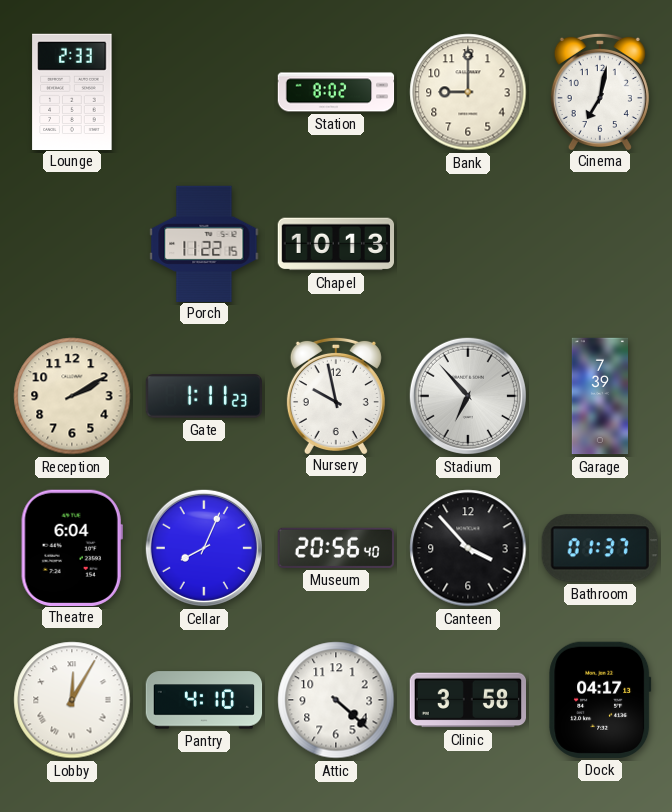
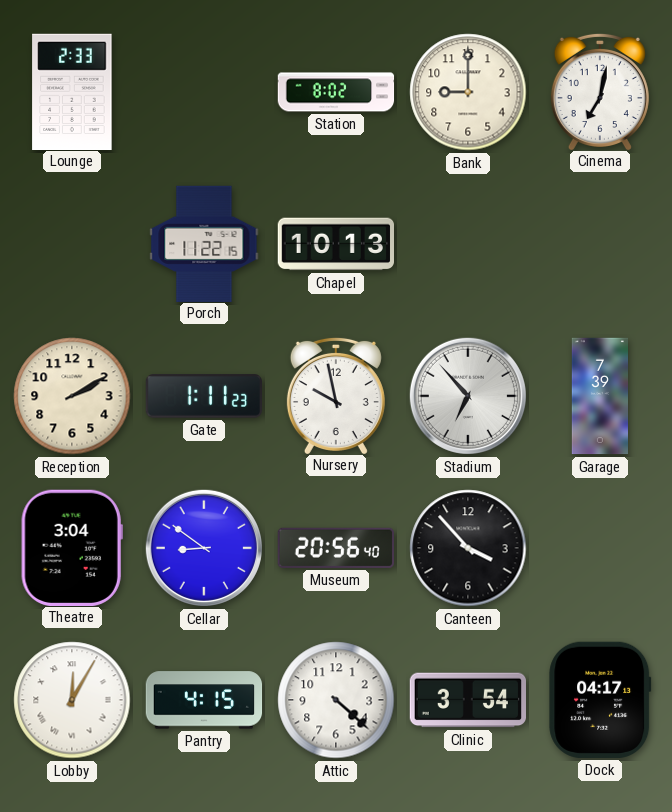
Theatre: 6:04 -> 3:04 (72, 547)
Cellar: 8:04 -> 8:51 (204, 548)
Bathroom: 01:37 -> none (600, 548)
Pantry: 4:10 -> 4:15 (204, 700)
Clinic: 3:58 -> 3:54 (467, 700)
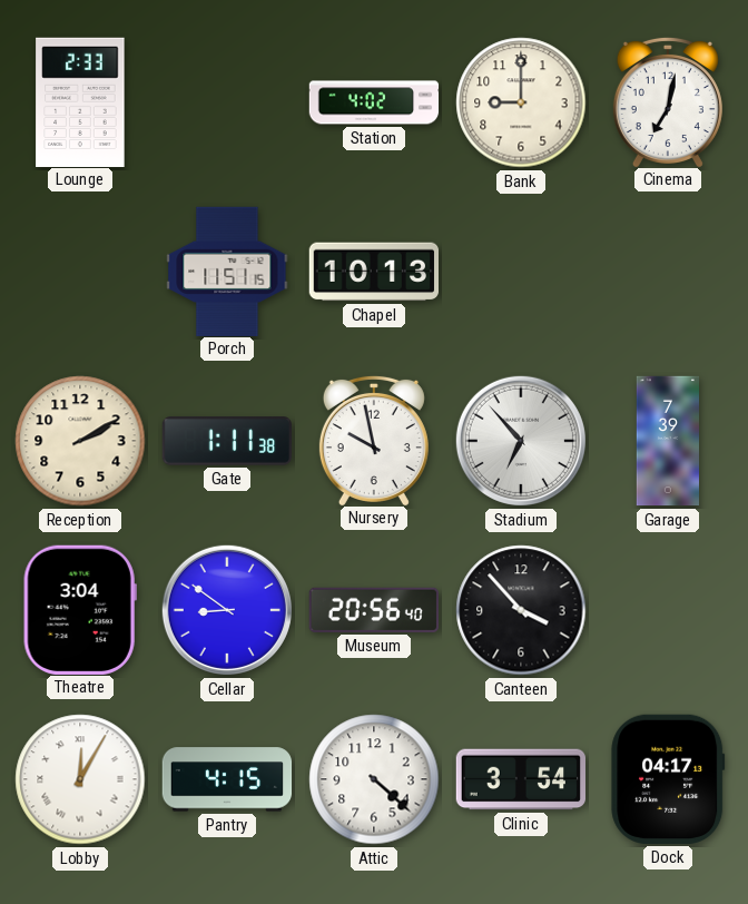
Station: 8:02 -> 4:02 (374, 102)
Porch: 11:22 -> 11:51 (227, 271)
Gate: 1:11:23 -> 1:11:38 (227, 441)
